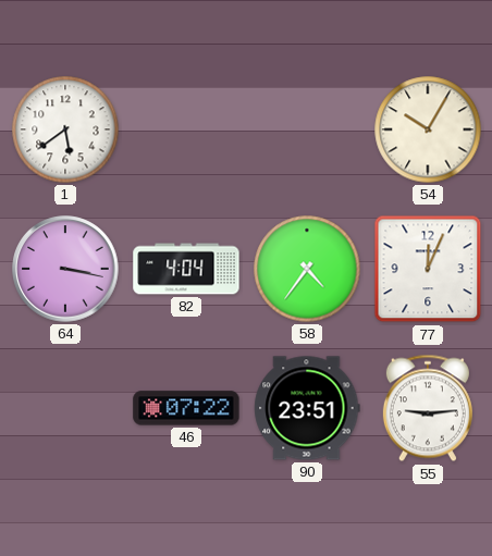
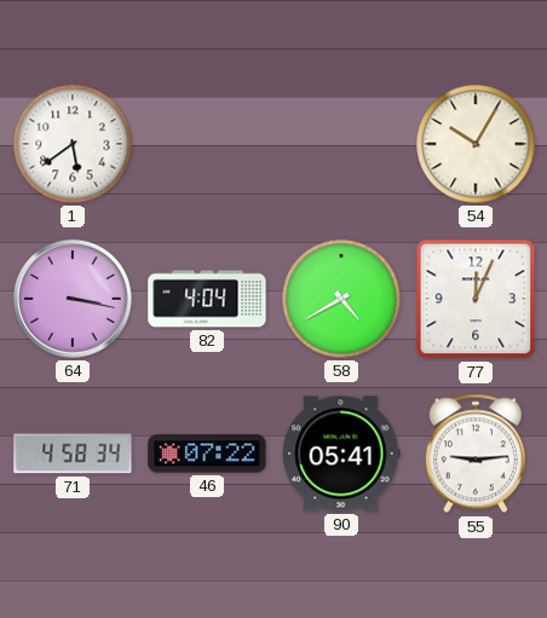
58: 4:36 -> 4:40 (341, 299)
71: none -> 4:58 (73, 454)
90: 23:51 -> 05:41 (341, 454)
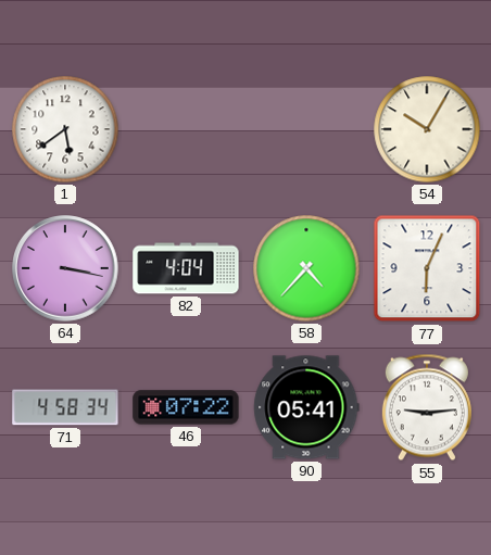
58: 4:40 -> 4:37 (306, 268)
77: 12:04 -> 6:04 (427, 268)
